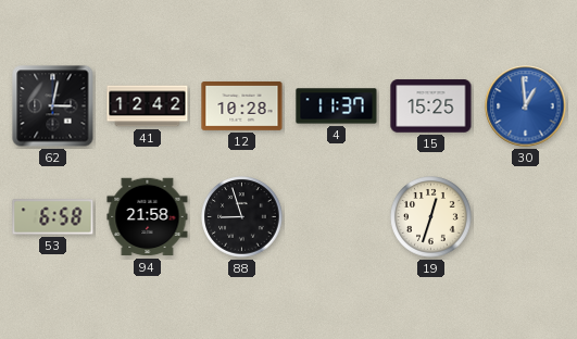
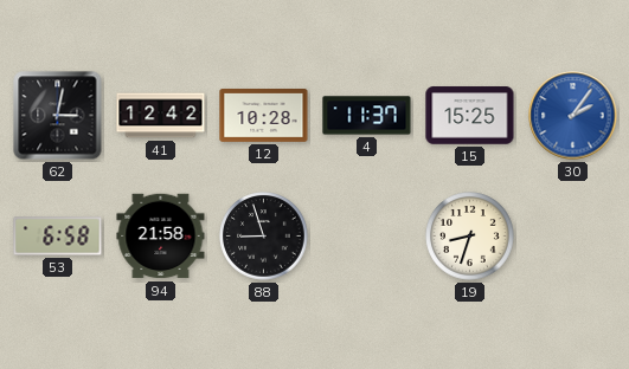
30: 12:59 -> 2:06 (573, 116)
19: 12:33 -> 8:33 (470, 237)
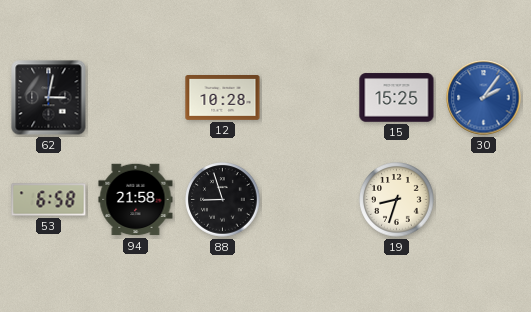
41: 12:42 -> none (161, 116)
4: 11:37 -> none (367, 116)
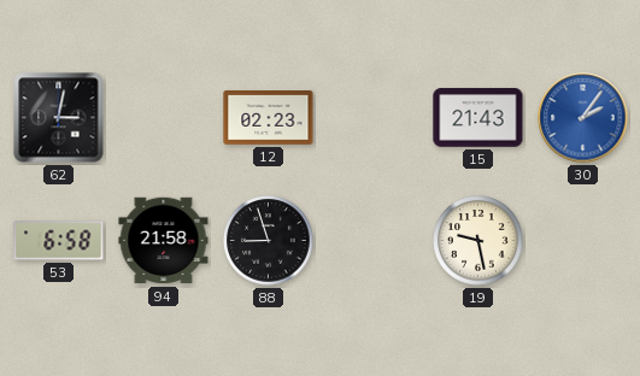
12: 10:28 -> 02:23 (269, 118)
15: 15:25 -> 21:43 (478, 118)
19: 8:33 -> 9:28 (478, 241)
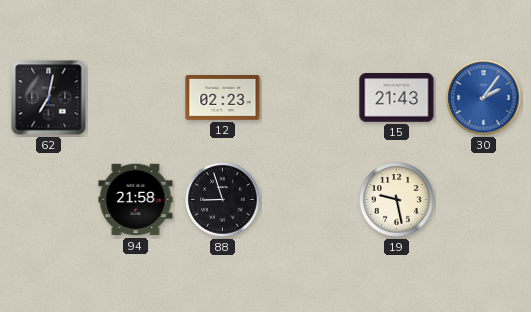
62: 3:02 -> 7:02 (49, 98)
53: 6:58 -> none (59, 241)
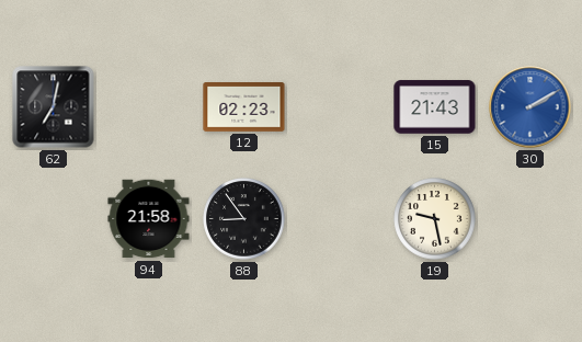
30: 2:06 -> 2:10 (530, 107)
88: 8:57 -> 8:54 (244, 219)
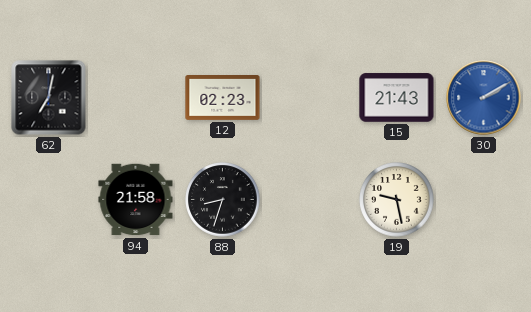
88: 8:54 -> 8:33 (223, 200)
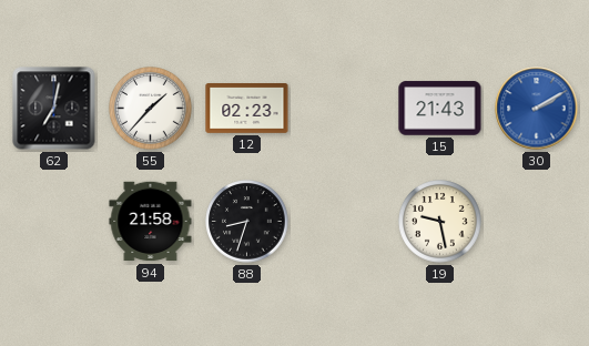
55: none -> 1:37 (151, 109)
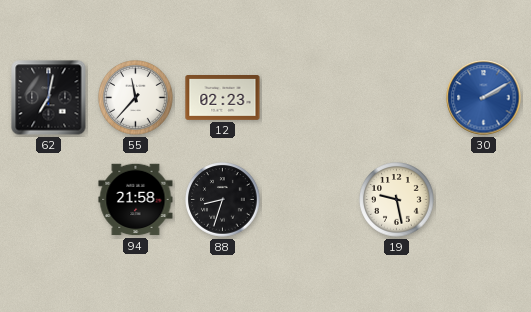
55: 1:37 -> 11:37 (136, 98)
15: 21:43 -> none (440, 109)
